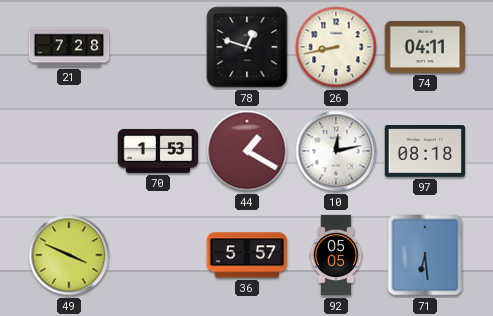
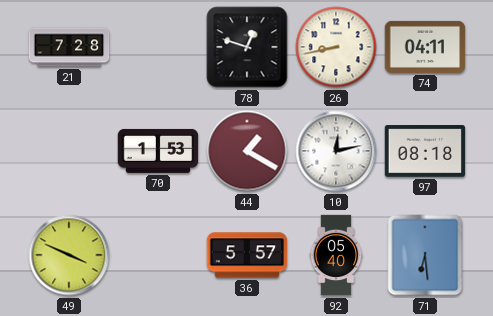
92: 05:05 -> 05:40 (336, 255)
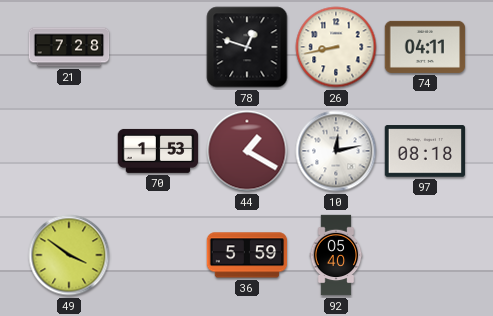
49: 3:49 -> 3:51 (69, 255)
36: 5:57 -> 5:59 (247, 255)
71: 6:29 -> none (425, 255)
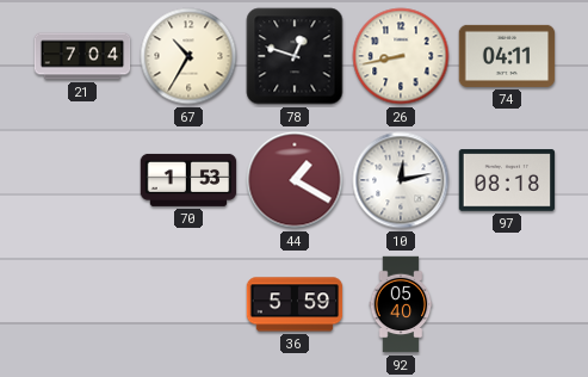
21: 7:28 -> 7:04 (82, 56)
67: none -> 10:35 (188, 56)
49: 3:51 -> none (69, 255)
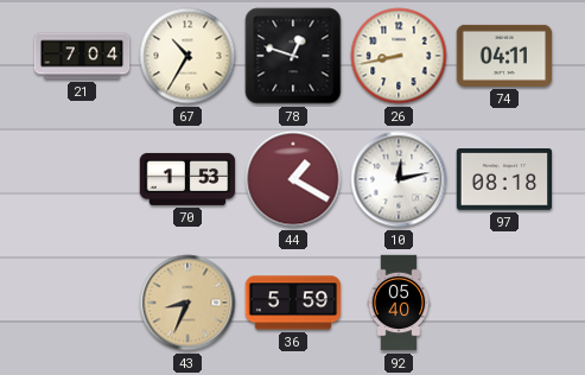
43: none -> 8:34 (187, 303)
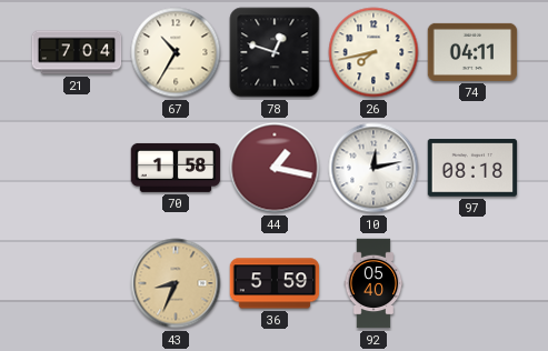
26: 8:43 -> 7:43 (373, 52)
70: 1:53 -> 1:58 (176, 168)
44: 1:20 -> 1:17 (275, 168)
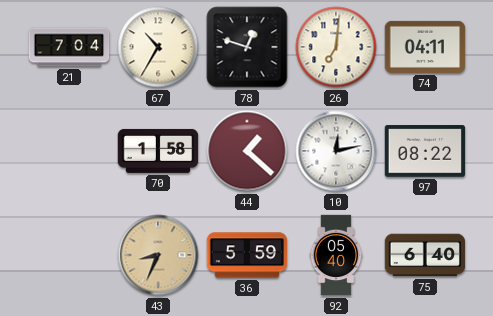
26: 7:43 -> 7:01 (336, 47)
44: 1:17 -> 1:22 (247, 151)
97: 08:18 -> 08:22 (425, 151)
75: none -> 6:40 (425, 255)
